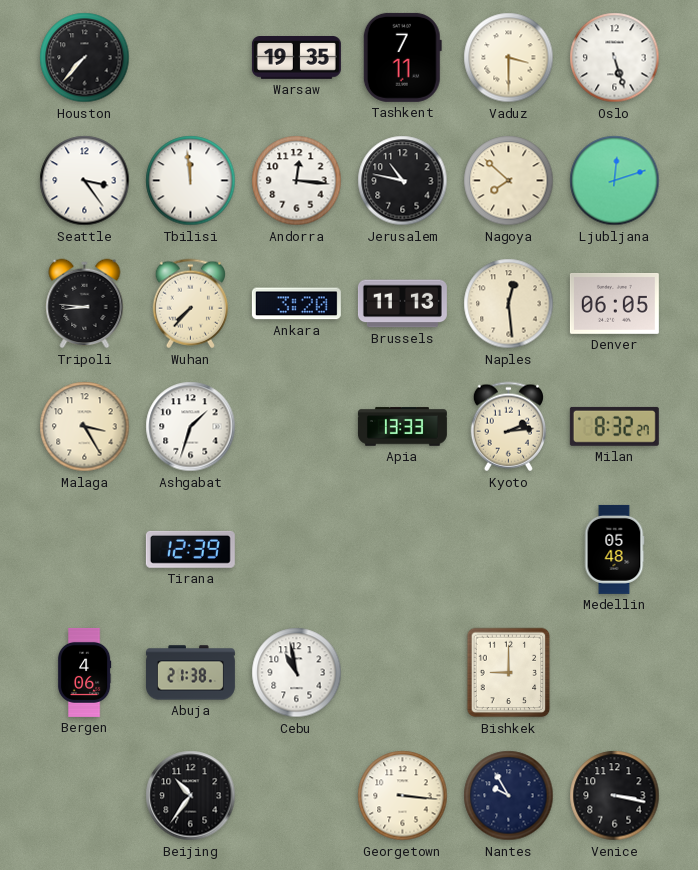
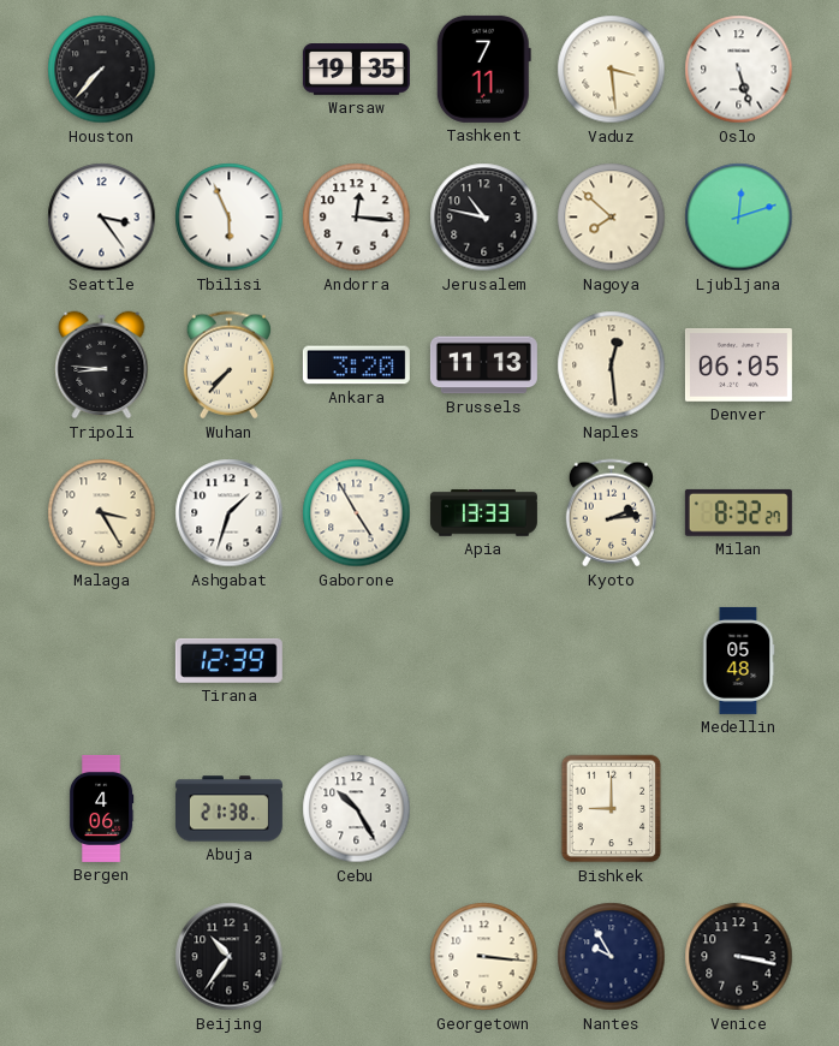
Vaduz: 3:30 -> 3:29 (612, 70)
Tbilisi: 11:59 -> 5:56 (230, 218)
Gaborone: none -> 4:55 (357, 513)
Cebu: 10:58 -> 10:25 (357, 809)
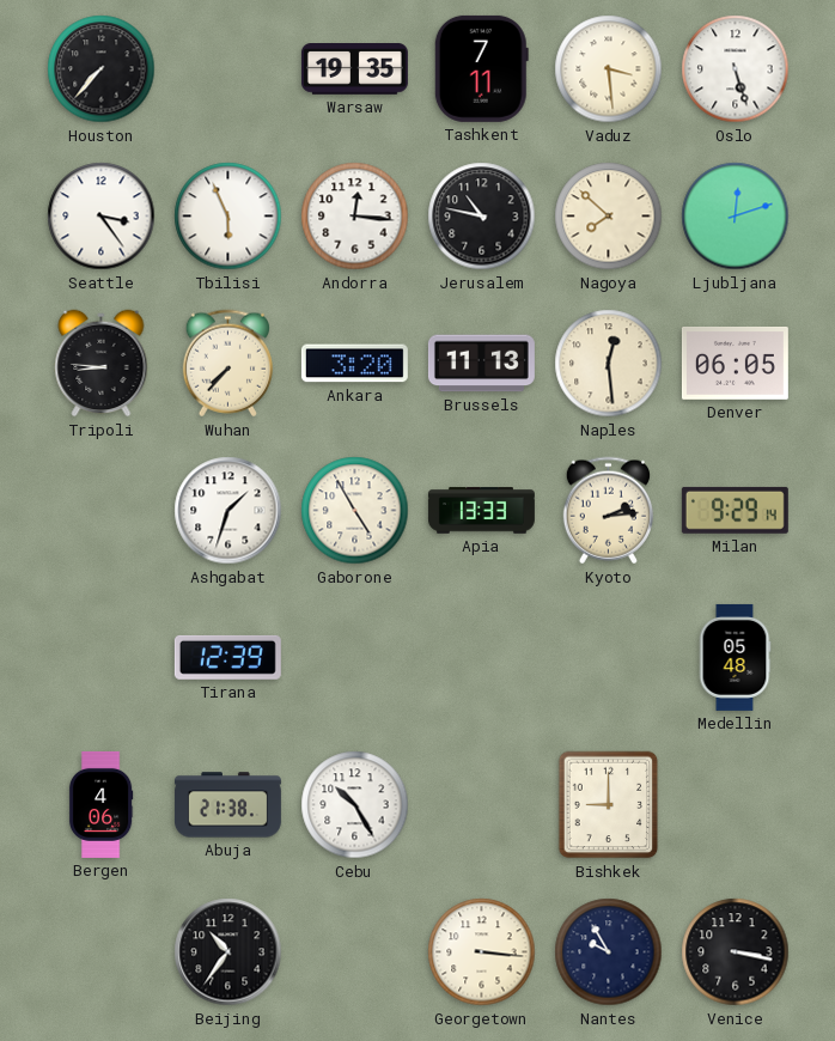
Malaga: 3:25 -> none (102, 513)
Milan: 8:32 -> 9:29 (735, 510)
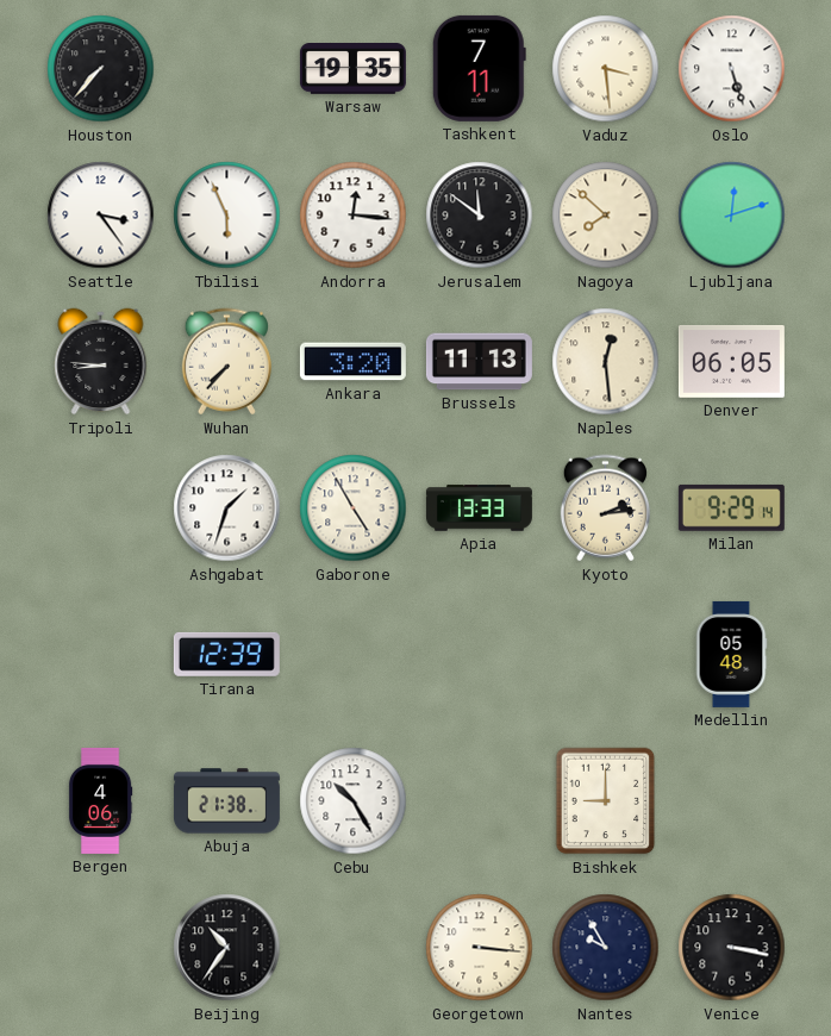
Jerusalem: 10:47 -> 11:51 (480, 216)
